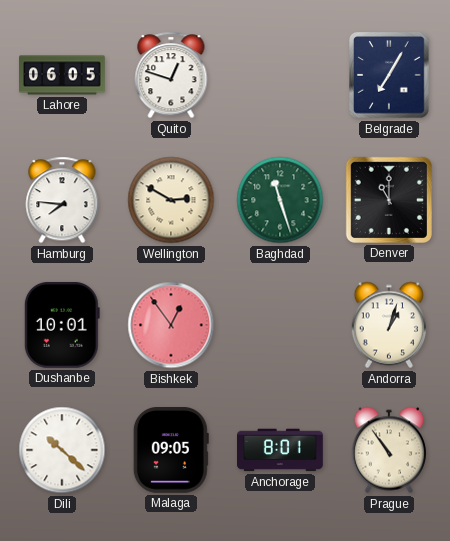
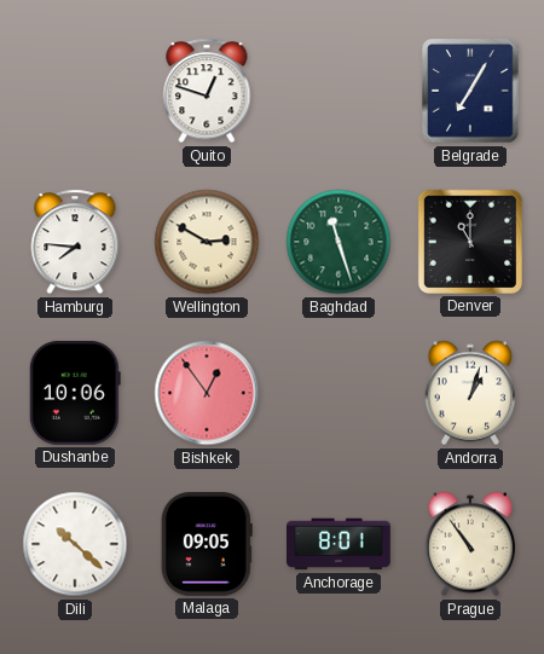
Lahore: 06:05 -> none (63, 75)
Dushanbe: 10:01 -> 10:06 (75, 393)
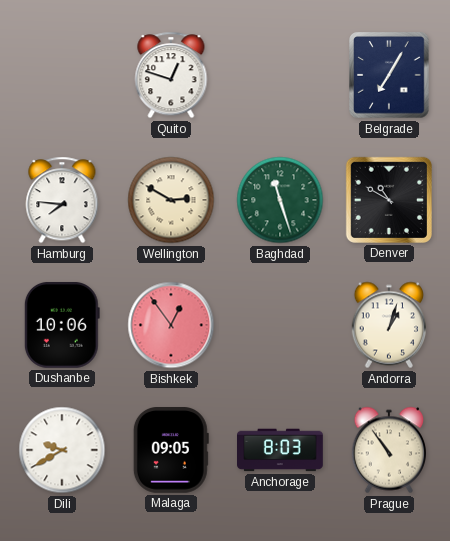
Denver: 11:00 -> 10:50 (389, 200)
Dili: 10:22 -> 9:40 (62, 450)
Anchorage: 8:01 -> 8:03 (281, 450)
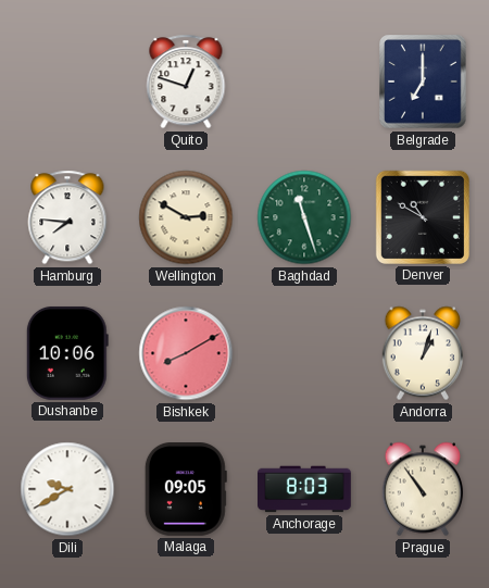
Belgrade: 7:05 -> 7:00 (424, 82)
Bishkek: 12:54 -> 8:10 (186, 353)
